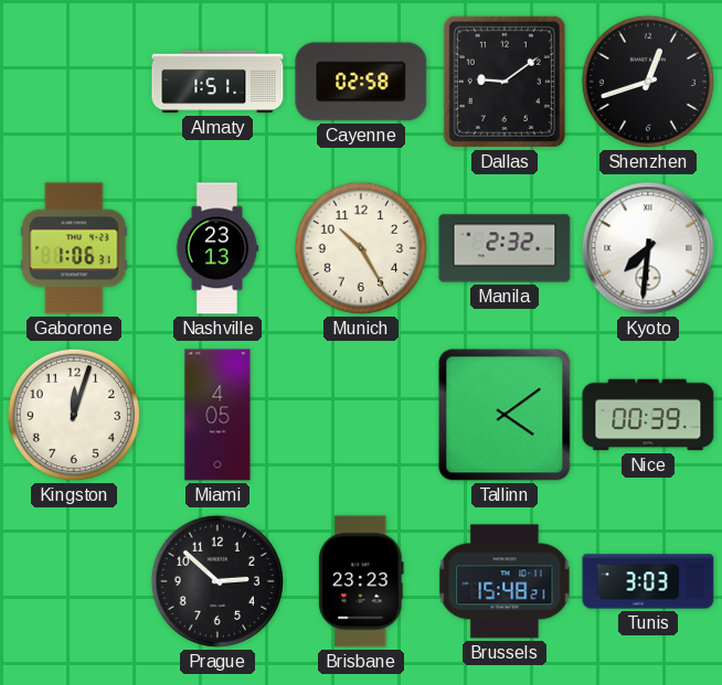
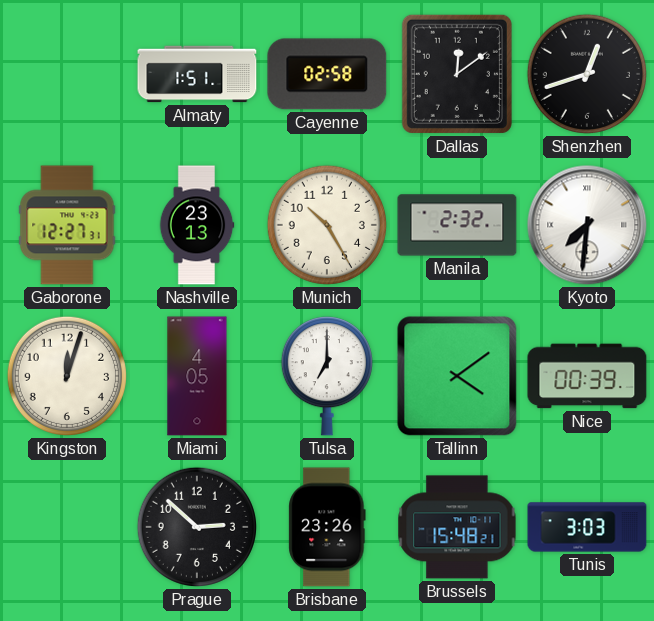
Dallas: 9:09 -> 12:09 (457, 74)
Gaborone: 1:06 -> 12:27 (67, 225)
Tulsa: none -> 7:00 (327, 376)
Brisbane: 23:23 -> 23:26 (327, 527)
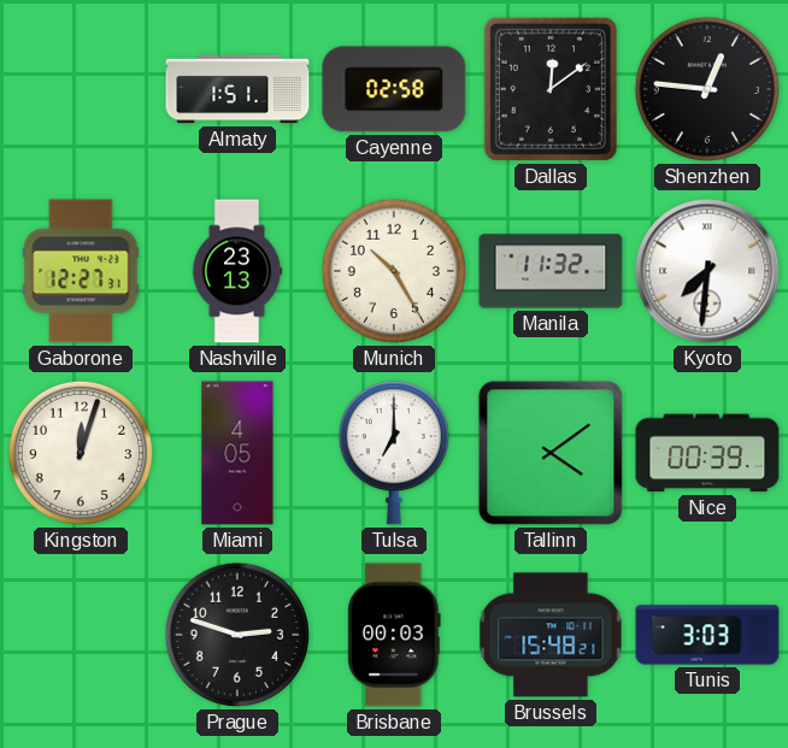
Shenzhen: 12:42 -> 12:46 (707, 89)
Manila: 2:32 -> 11:32 (551, 271)
Prague: 2:52 -> 2:48 (237, 635)
Brisbane: 23:26 -> 00:03 (394, 635)
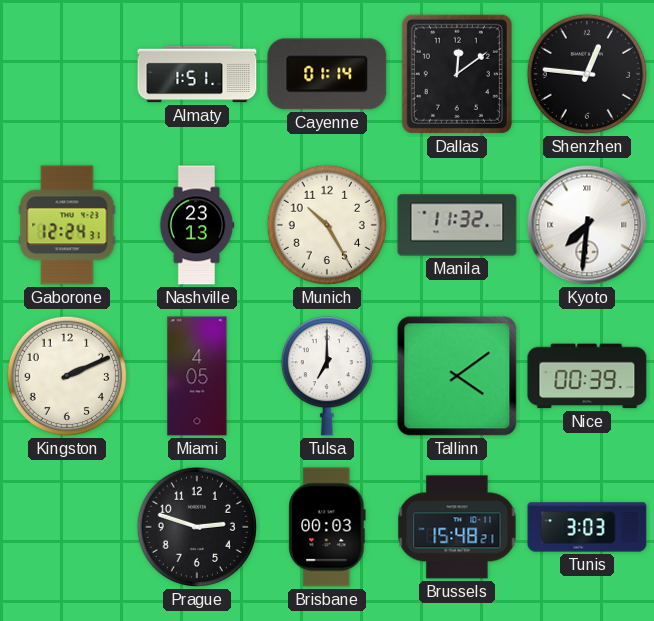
Cayenne: 02:58 -> 01:14 (327, 74)
Gaborone: 12:27 -> 12:24 (67, 225)
Kingston: 12:03 -> 2:11 (67, 376)
